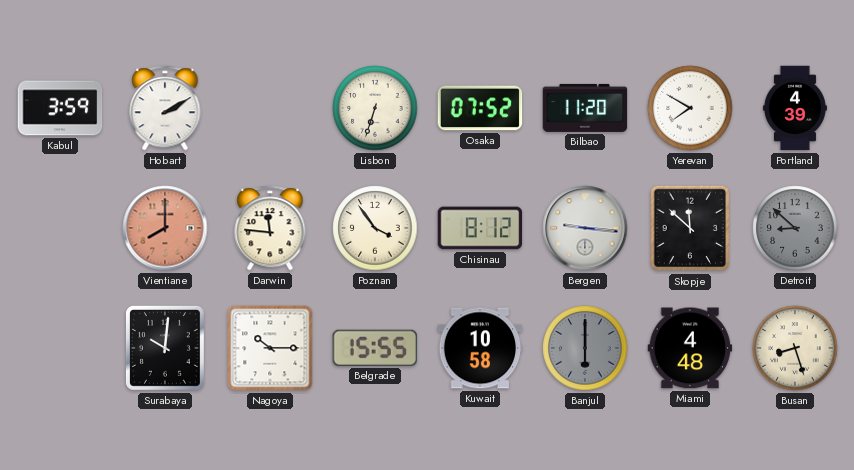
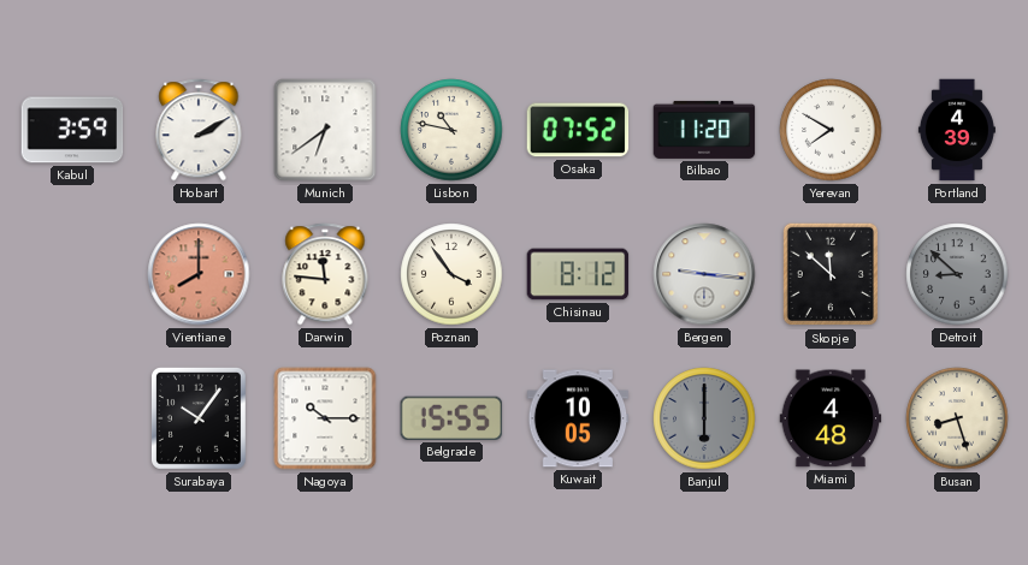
Munich: none -> 6:39 (325, 130)
Lisbon: 6:33 -> 10:47 (451, 130)
Surabaya: 10:01 -> 10:06 (199, 418)
Kuwait: 10:58 -> 10:05 (578, 418)
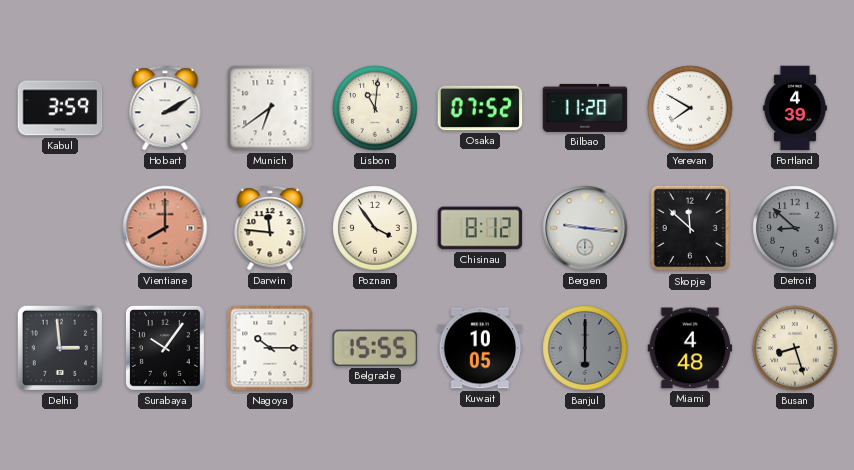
Lisbon: 10:47 -> 11:01 (375, 108)
Delhi: none -> 2:59 (60, 348)
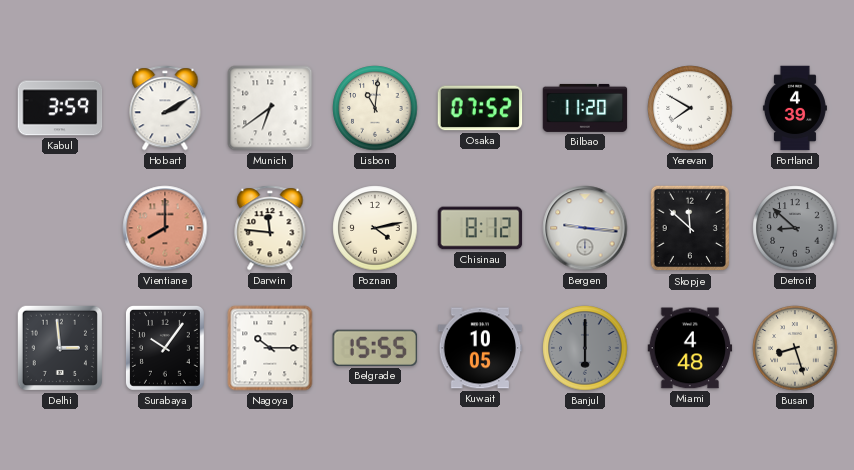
Poznan: 3:54 -> 4:13 (375, 228)
